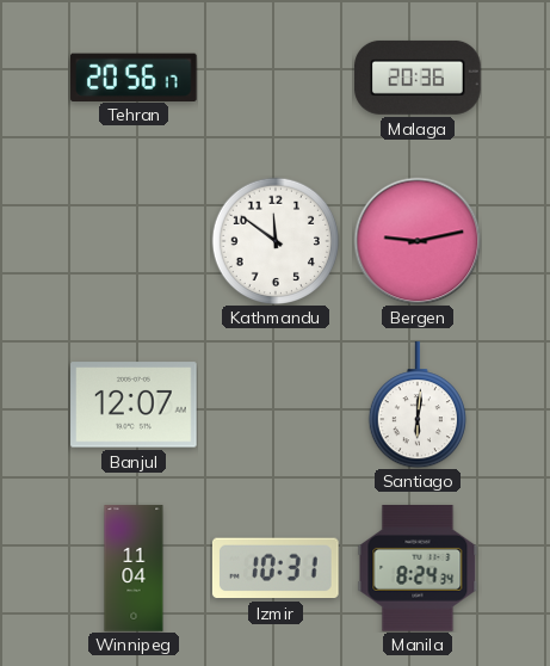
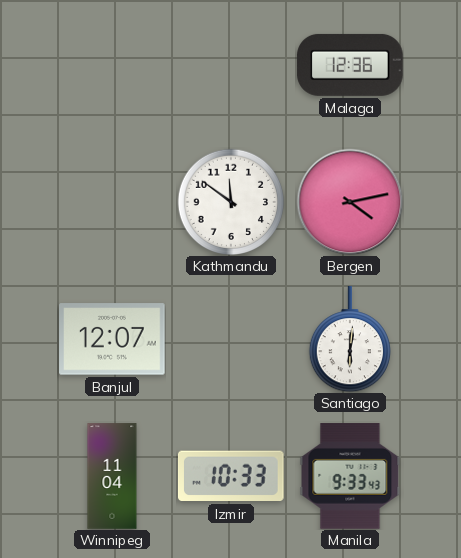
Tehran: 20:56 -> none (135, 76)
Malaga: 20:36 -> 12:36 (350, 65)
Bergen: 9:13 -> 4:13 (350, 202)
Izmir: 10:31 -> 10:33 (231, 476)
Manila: 8:24 -> 9:33 (350, 476)
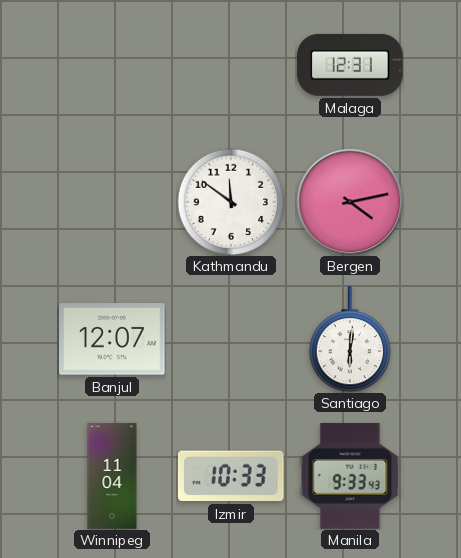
Malaga: 12:36 -> 12:31 (350, 65)
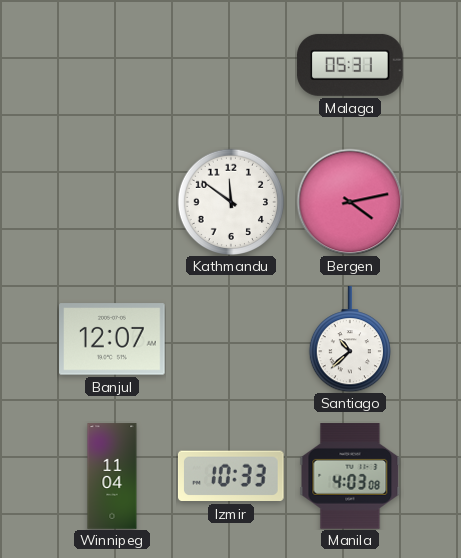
Malaga: 12:31 -> 05:31 (350, 65)
Santiago: 6:01 -> 10:38 (349, 339)
Manila: 9:33 -> 4:03 (350, 476)
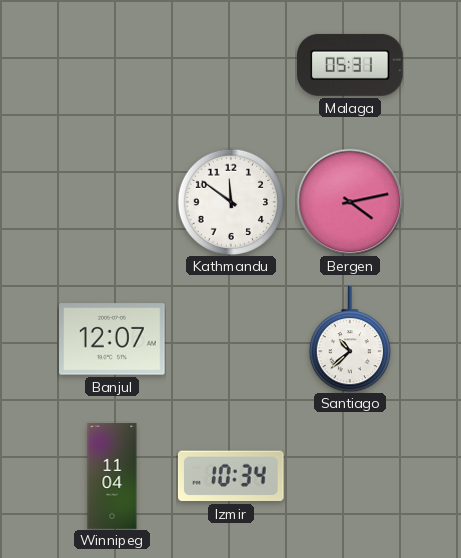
Izmir: 10:33 -> 10:34 (231, 476)
Manila: 4:03 -> none (350, 476)
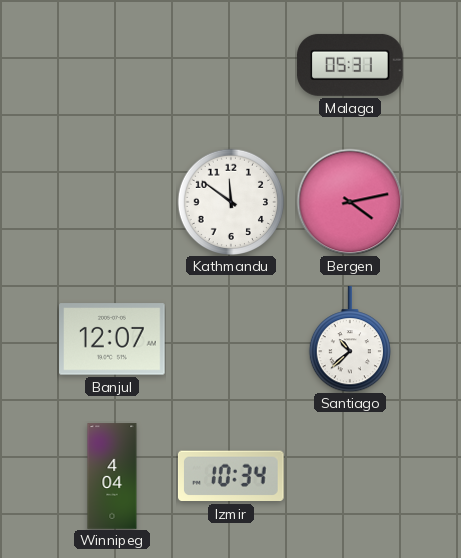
Winnipeg: 11:04 -> 4:04 (112, 476)
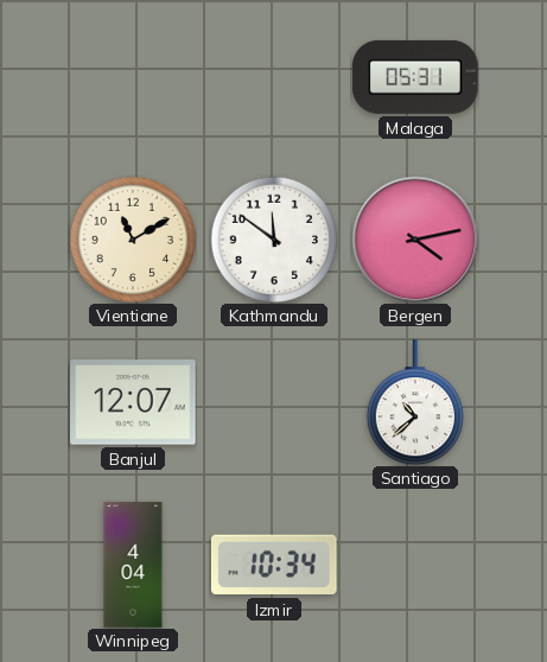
Vientiane: none -> 11:10 (133, 238)
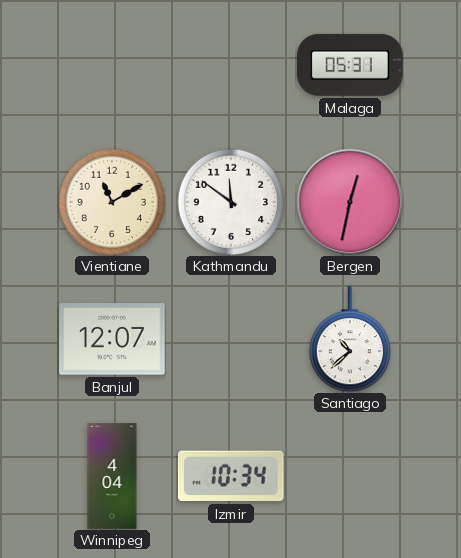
Bergen: 4:13 -> 12:32 (350, 202)
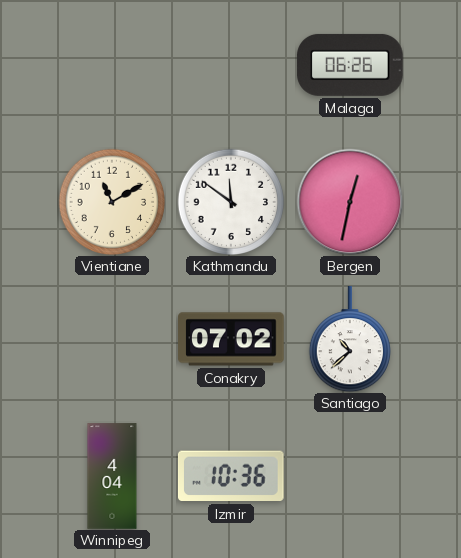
Malaga: 05:31 -> 06:26 (350, 65)
Banjul: 12:07 -> none (112, 339)
Conakry: none -> 07:02 (231, 339)
Izmir: 10:34 -> 10:36 (231, 476)
